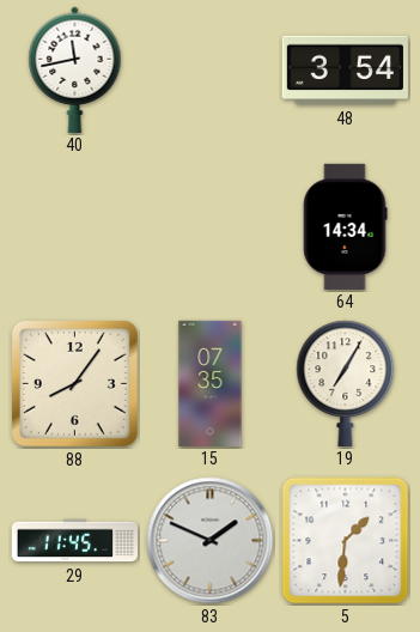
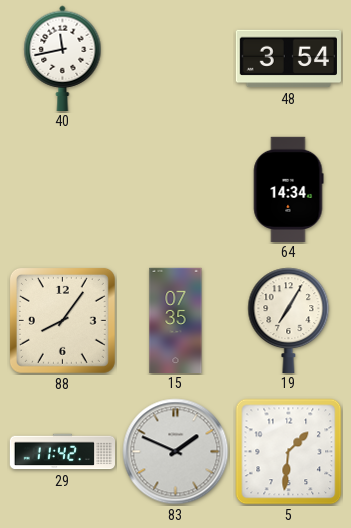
29: 11:45 -> 11:42 (62, 452)
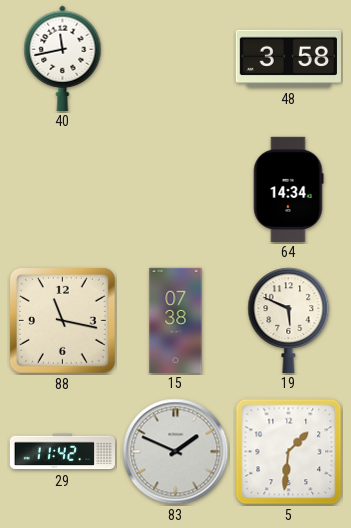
48: 3:54 -> 3:58 (288, 59)
88: 8:06 -> 11:17 (62, 320)
15: 07:35 -> 07:38 (176, 320)
19: 7:05 -> 5:49 (289, 320)
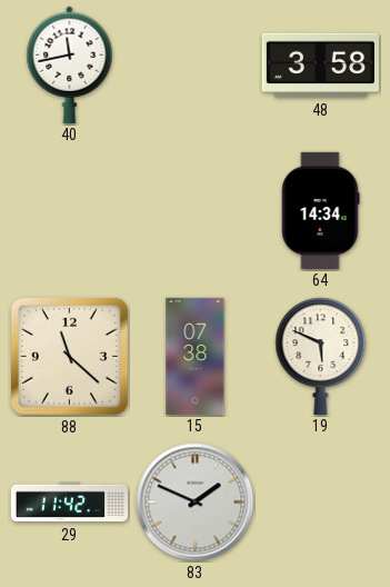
88: 11:17 -> 11:22 (69, 356)
5: 1:31 -> none (289, 452)
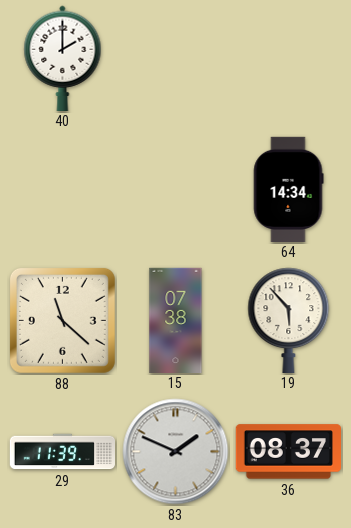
40: 11:43 -> 2:00 (63, 58)
48: 3:58 -> none (320, 66)
19: 5:49 -> 5:53 (289, 320)
29: 11:42 -> 11:39 (62, 452)
36: none -> 08:37 (288, 452)
